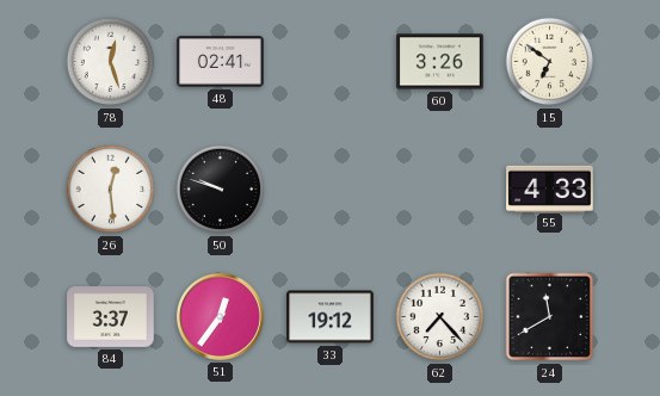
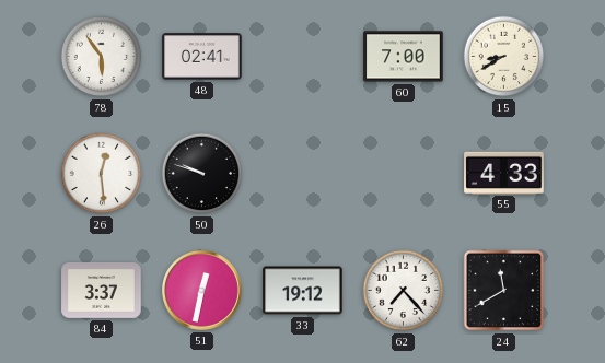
78: 12:27 -> 5:54 (102, 57)
60: 3:26 -> 7:00 (404, 57)
15: 6:51 -> 8:40 (504, 57)
51: 12:36 -> 12:32 (202, 291)
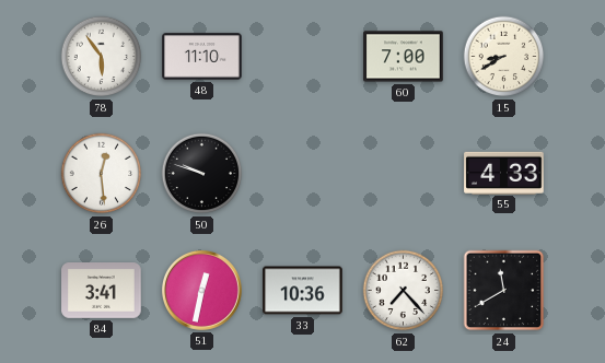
48: 02:41 -> 11:10 (202, 57)
84: 3:37 -> 3:41 (102, 291)
33: 19:12 -> 10:36 (303, 291)
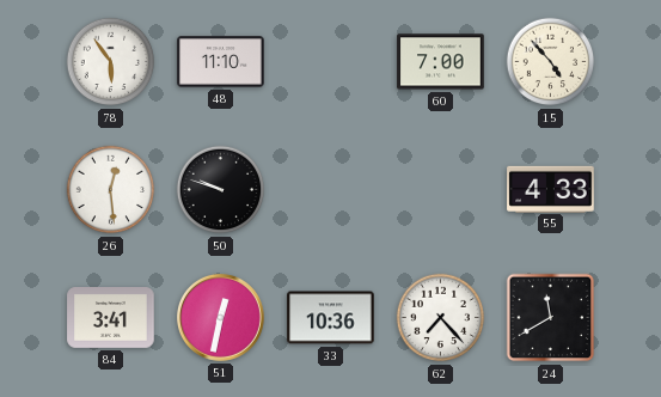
15: 8:40 -> 4:53 (551, 62)
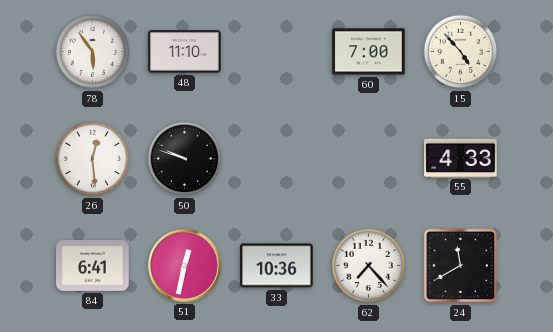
84: 3:41 -> 6:41 (93, 266)
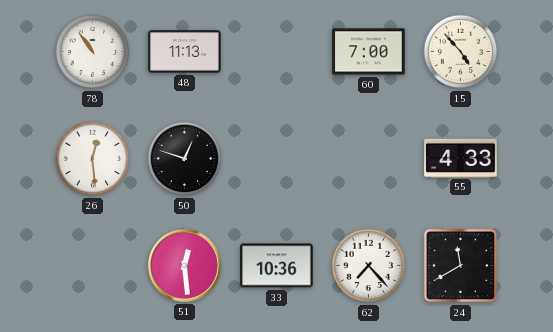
78: 5:54 -> 10:54 (93, 52)
48: 11:10 -> 11:13 (185, 52)
50: 9:48 -> 12:48 (185, 159)
84: 6:41 -> none (93, 266)
51: 12:32 -> 12:29 (185, 266)
